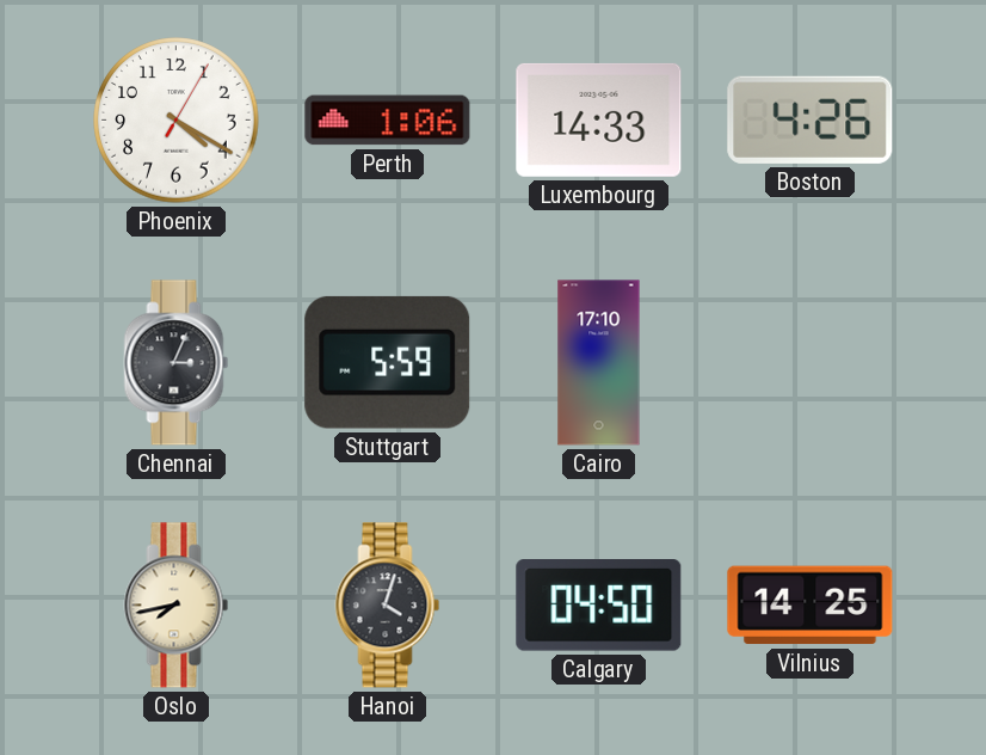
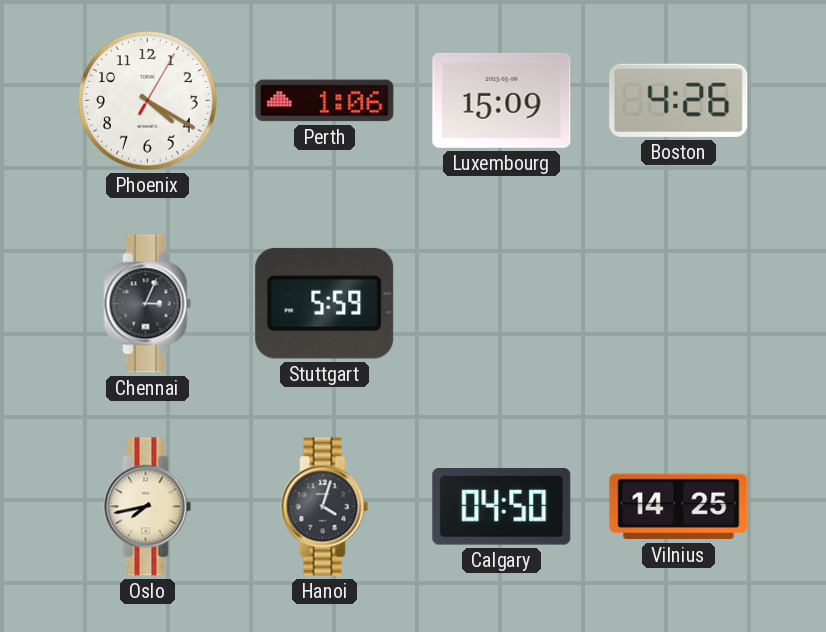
Luxembourg: 14:33 -> 15:09 (502, 100)
Cairo: 17:10 -> none (599, 363)
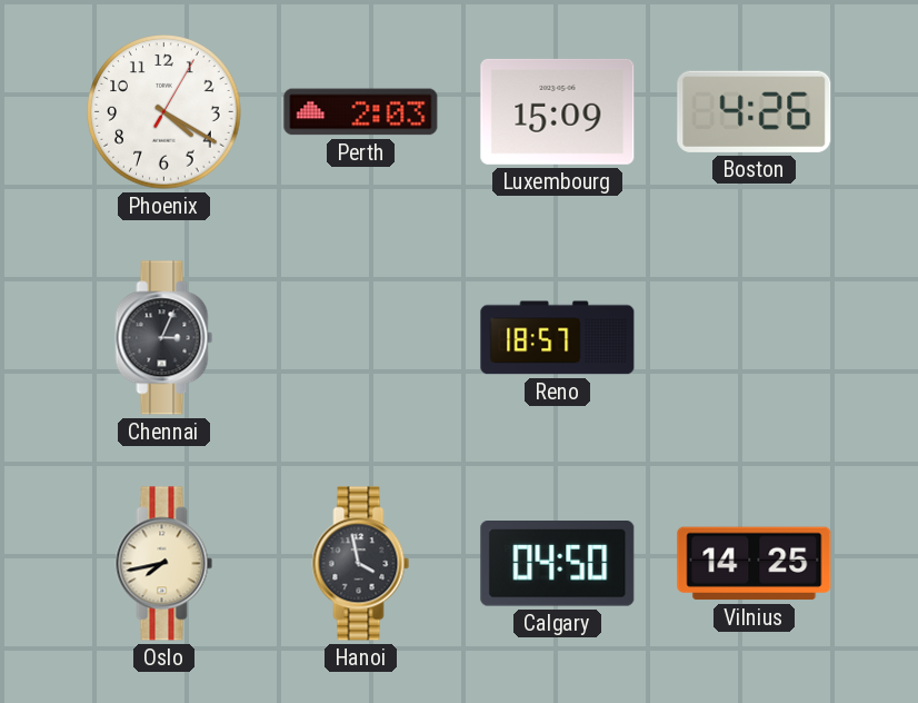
Perth: 1:06 -> 2:03 (361, 112)
Stuttgart: 5:59 -> none (325, 303)
Reno: none -> 18:57 (558, 338)
Hanoi: 4:03 -> 3:58 (361, 564)
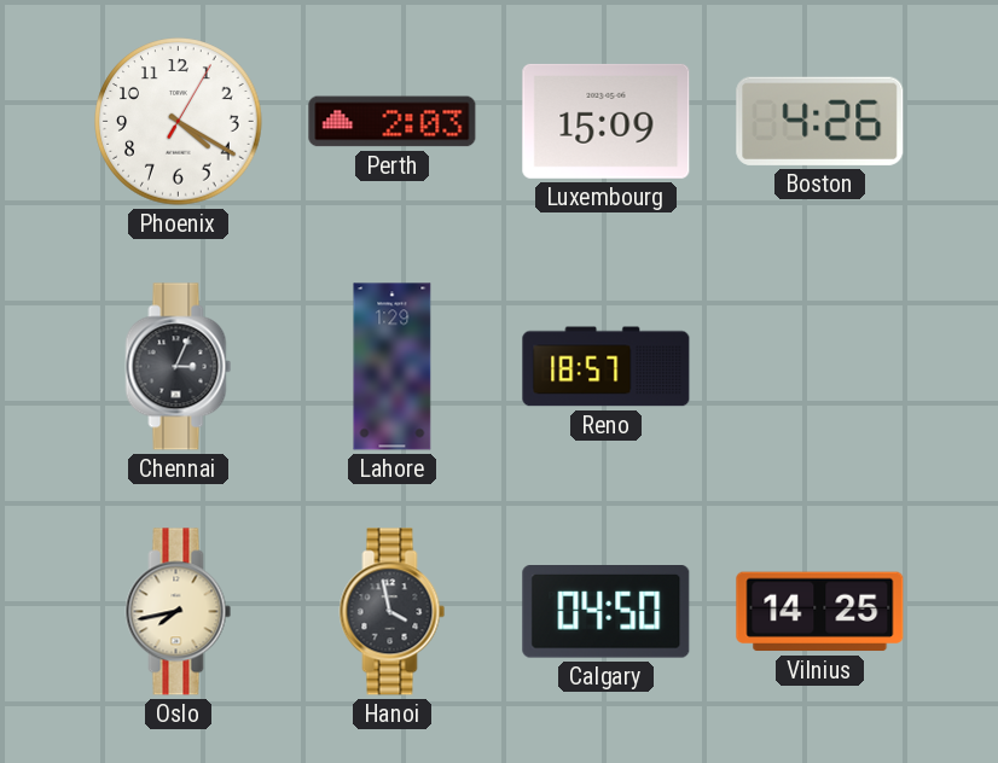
Lahore: none -> 1:29 (393, 367)
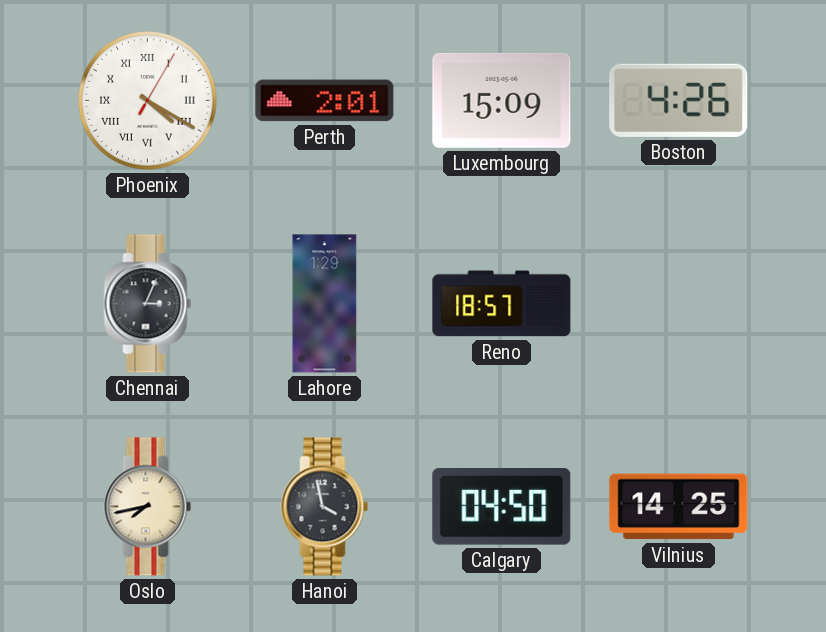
Phoenix numerals: Arabic -> Roman (148, 101)
Perth: 2:03 -> 2:01 (325, 101)
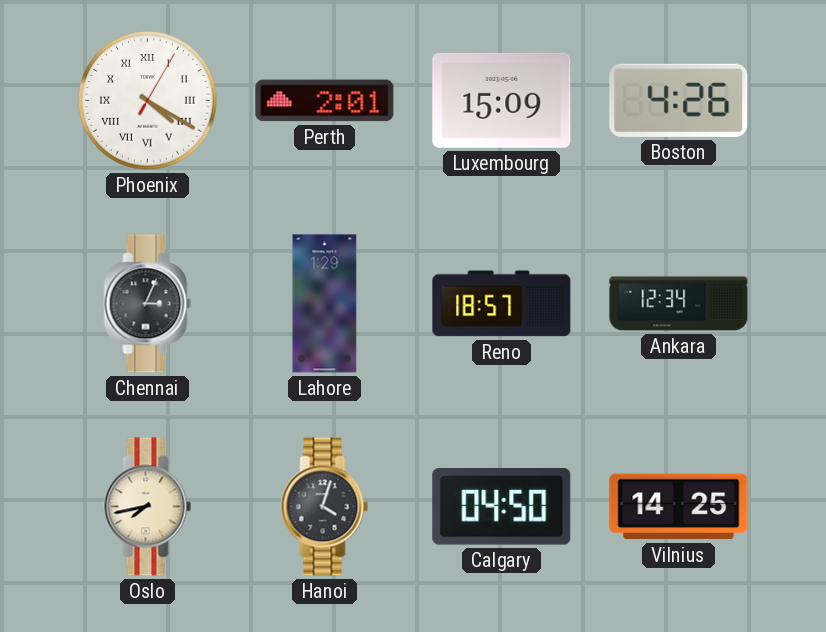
Ankara: none -> 12:34 (679, 304)
Hanoi: 3:58 -> 4:03 (325, 507)
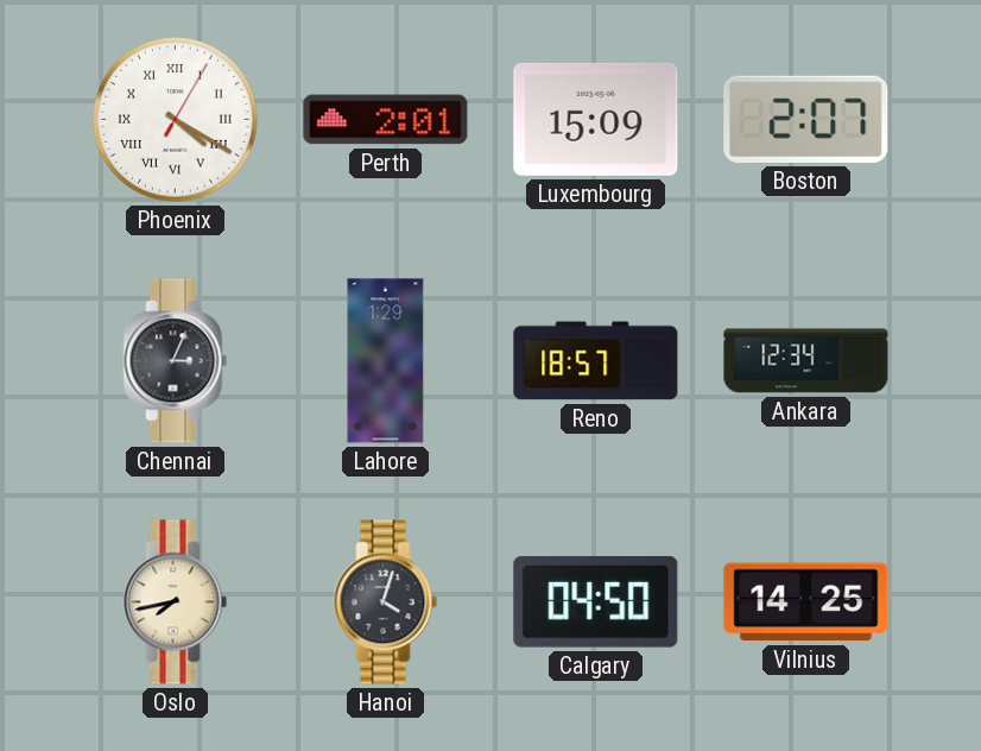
Boston: 4:26 -> 2:07 (806, 119)
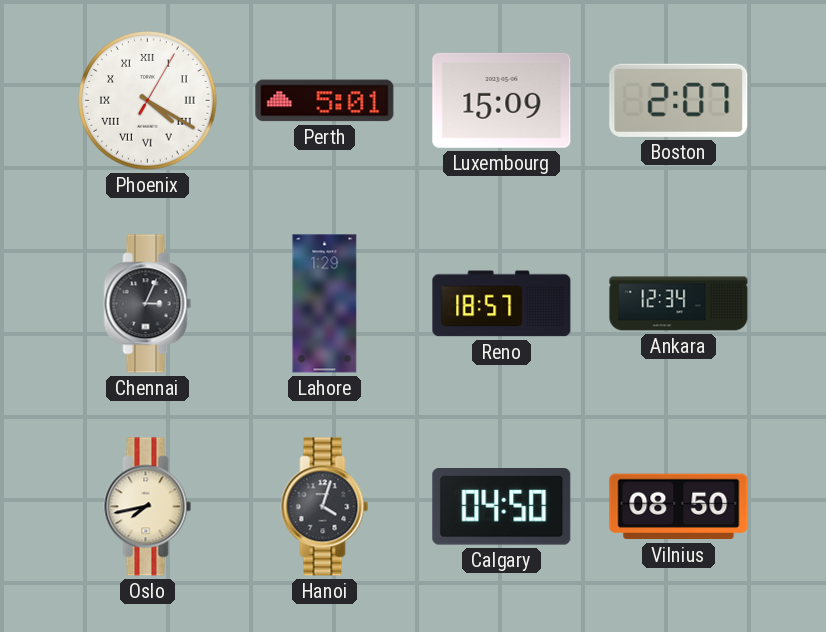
Perth: 2:01 -> 5:01 (325, 101)
Vilnius: 14:25 -> 08:50 (679, 507)
